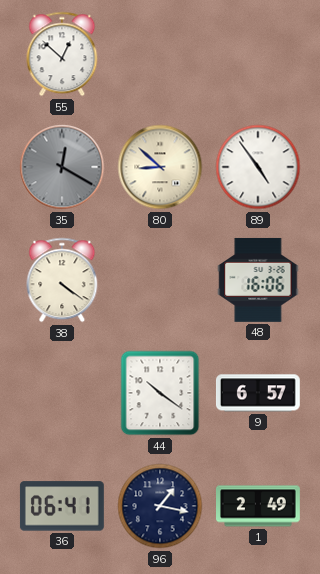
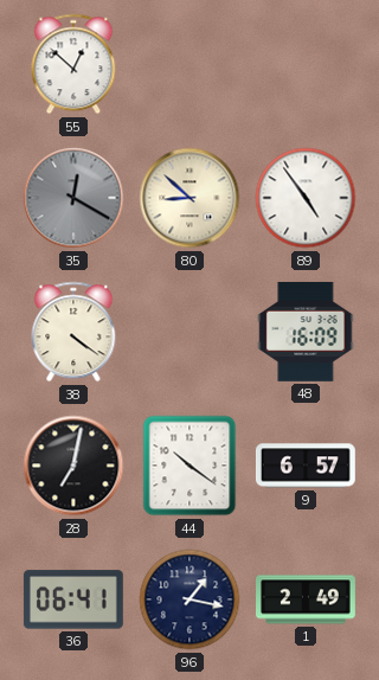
48: 16:06 -> 16:09 (306, 332)
28: none -> 7:02 (73, 466)
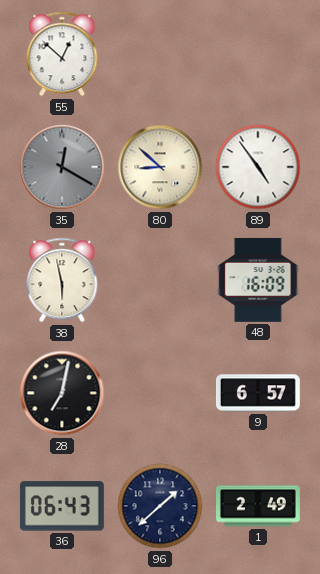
38: 4:21 -> 5:58 (62, 280)
44: 10:21 -> none (189, 466)
36: 06:41 -> 06:43 (62, 506)
96: 1:17 -> 1:38 (160, 506)
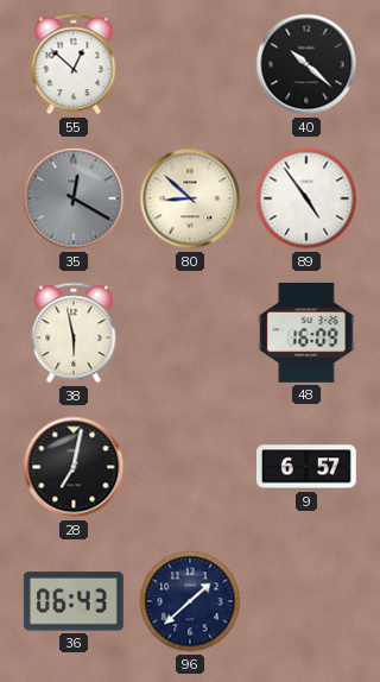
40: none -> 10:22 (306, 64)
1: 2:49 -> none (259, 506)
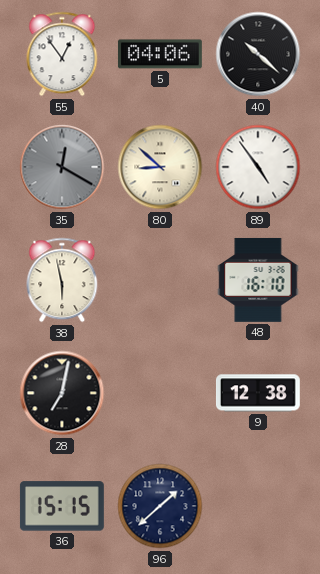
55: 12:52 -> 12:54 (62, 54)
5: none -> 04:06 (160, 54)
48: 16:09 -> 16:10 (258, 280)
9: 6:57 -> 12:38 (258, 393)
36: 06:43 -> 15:15 (62, 506)
